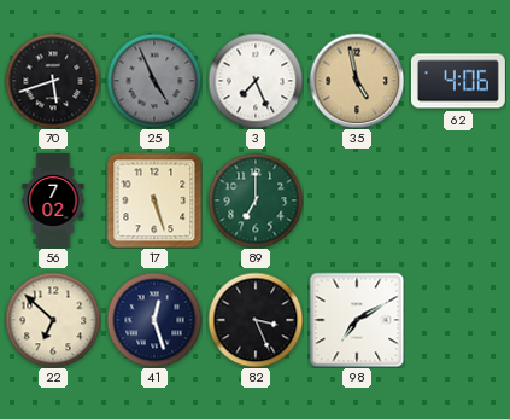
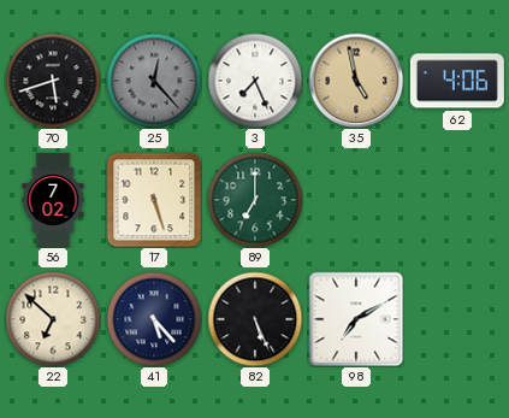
25: 4:56 -> 12:23 (154, 81)
41: 12:27 -> 5:23 (154, 319)
82: 3:26 -> 5:26 (255, 319)
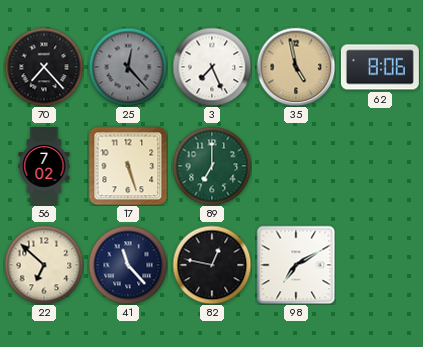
70: 5:42 -> 7:23 (44, 67)
62: 4:06 -> 8:06 (380, 67)
41: 5:23 -> 11:23 (128, 265)
82: 5:26 -> 12:47 (212, 265)
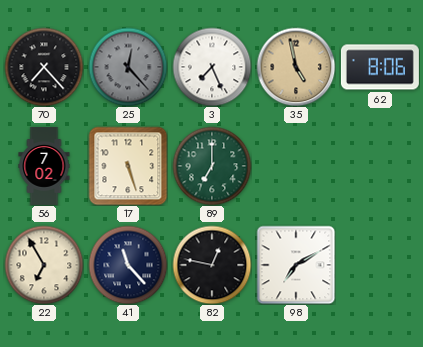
22: 6:52 -> 6:55 (44, 265)
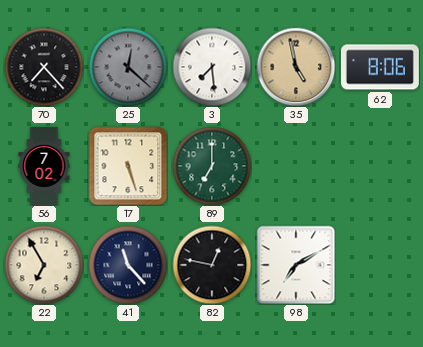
25: 12:23 -> 12:22 (128, 67)
3: 7:26 -> 7:29 (212, 67)
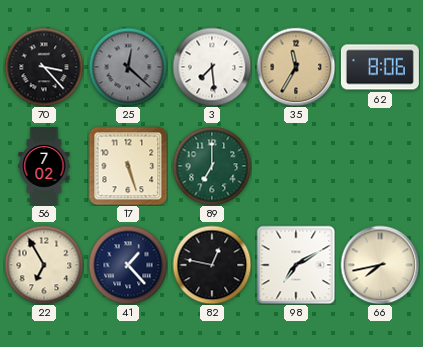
70: 7:23 -> 3:23 (44, 67)
35: 4:58 -> 11:35 (296, 67)
41: 11:23 -> 1:23 (128, 265)
66: none -> 7:43 (380, 265)
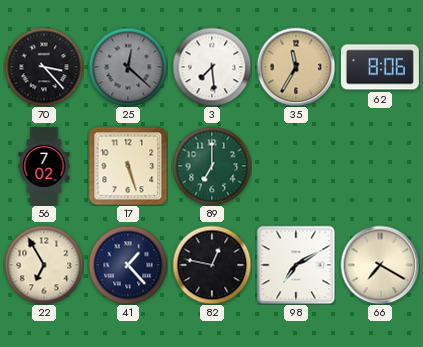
66: 7:43 -> 7:20 (380, 265)
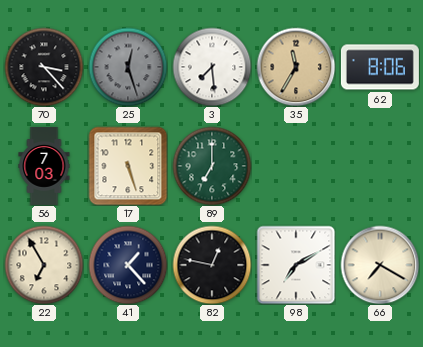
25: 12:22 -> 12:27 (128, 67)
56: 7:02 -> 7:03 (44, 166)
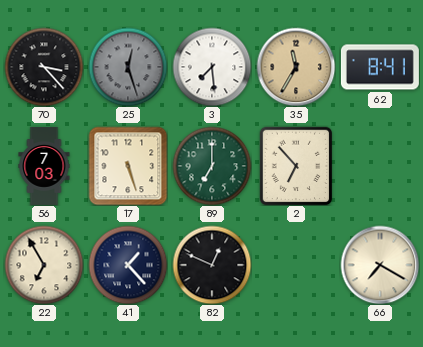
62: 8:06 -> 8:41 (380, 67)
2: none -> 6:53 (296, 166)
82: 12:47 -> 12:49 (212, 265)
98: 7:10 -> none (296, 265)
